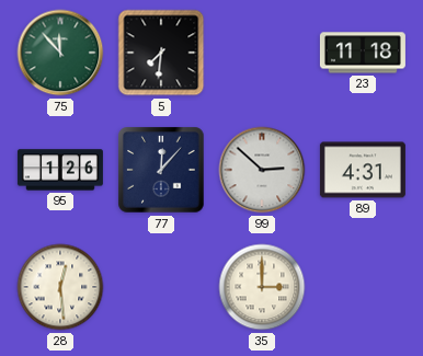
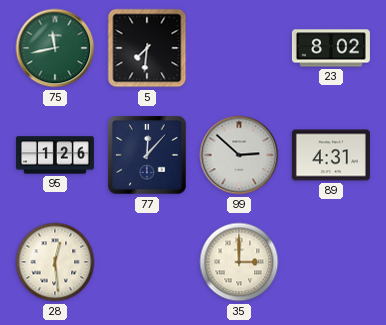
75: 11:53 -> 11:43 (55, 48)
23: 11:18 -> 8:02 (331, 48)
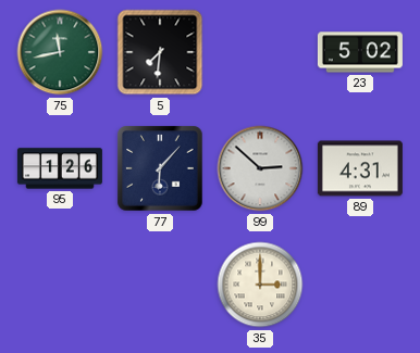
23: 8:02 -> 5:02 (360, 52)
77: 12:07 -> 6:07 (160, 168)
28: 12:29 -> none (55, 262)
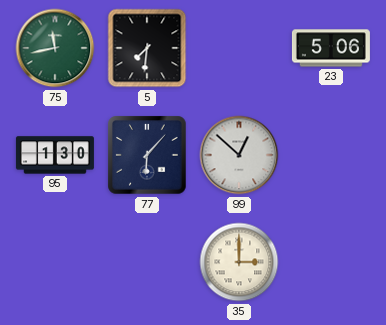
23: 5:02 -> 5:06 (331, 48)
95: 1:26 -> 1:30 (55, 155)
99: 2:52 -> 12:52 (239, 155)
89: 4:31 -> none (360, 168)
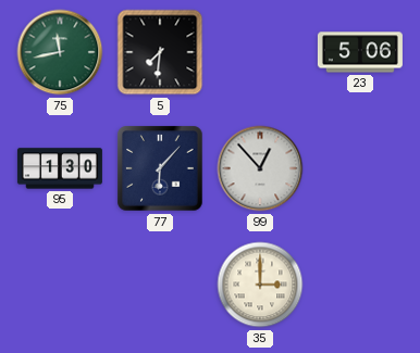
99: 12:52 -> 12:53 (260, 168)
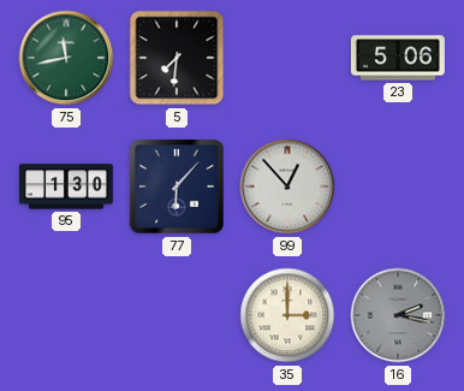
16: none -> 2:17 (398, 315)
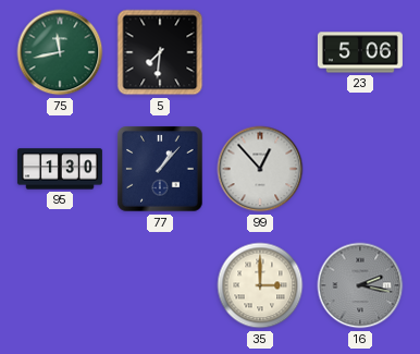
77: 6:07 -> 1:07 (160, 169)
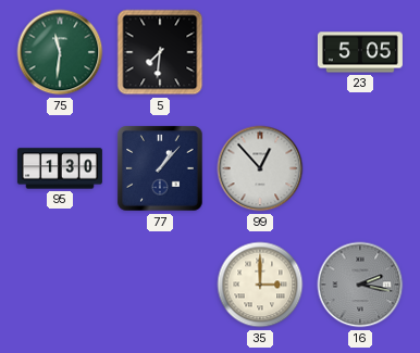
75: 11:43 -> 11:31 (60, 52)
23: 5:06 -> 5:05 (360, 52)
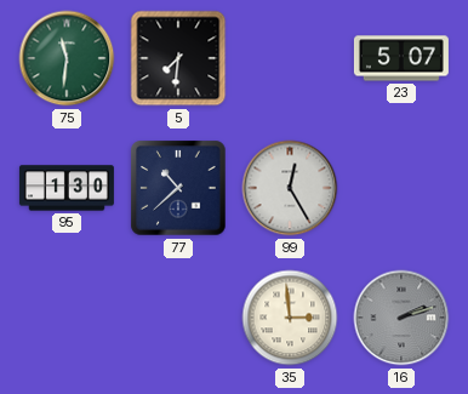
23: 5:05 -> 5:07 (401, 58)
77: 1:07 -> 10:38 (178, 188)
99: 12:53 -> 12:25 (290, 188)
35: 3:00 -> 2:59 (290, 318)
16: 2:17 -> 2:12 (401, 318)
